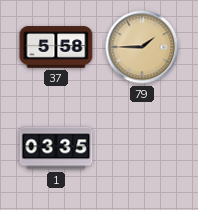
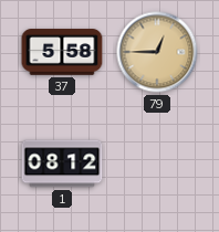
79: 1:45 -> 12:45 (157, 52)
1: 03:35 -> 08:12 (62, 164)
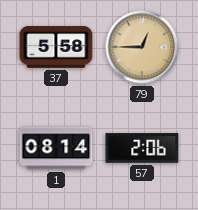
1: 08:12 -> 08:14 (56, 148)
57: none -> 2:06 (142, 148)
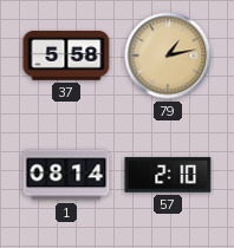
79: 12:45 -> 1:13 (168, 56)
57: 2:06 -> 2:10 (168, 175)
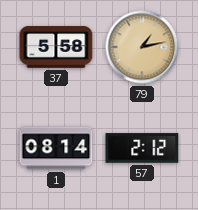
57: 2:10 -> 2:12 (142, 148)
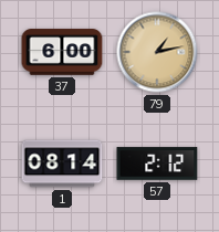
37: 5:58 -> 6:00 (62, 52)
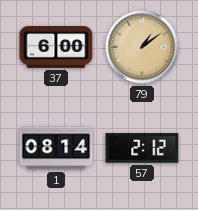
79: 1:13 -> 1:09 (142, 47)
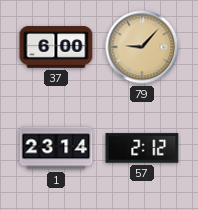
79: 1:09 -> 9:07 (142, 47)
1: 08:14 -> 23:14 (56, 148)
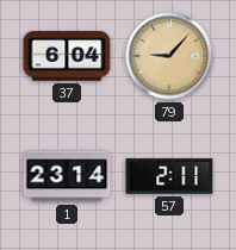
37: 6:00 -> 6:04 (67, 56)
57: 2:12 -> 2:11 (169, 176)
